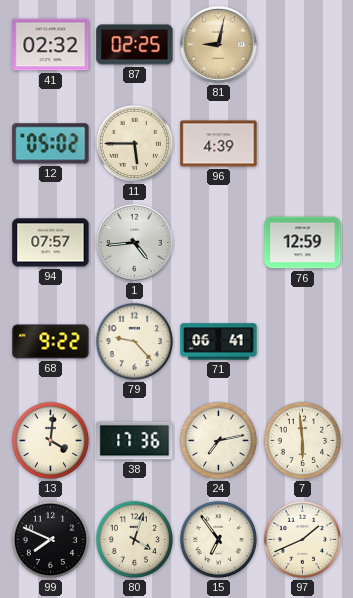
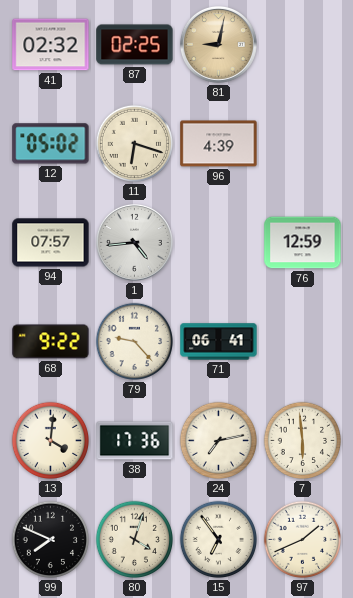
11: 5:45 -> 6:18 (135, 144)
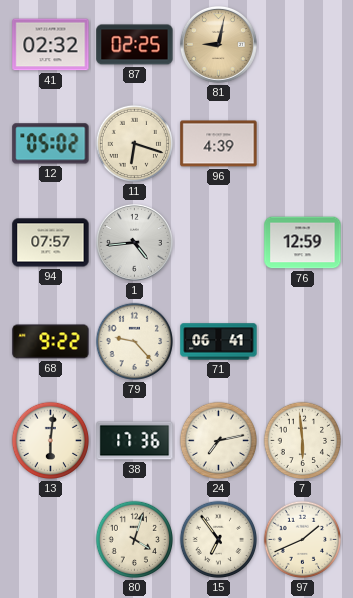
13: 4:01 -> 6:01 (51, 441)
99: 7:49 -> none (51, 540)
